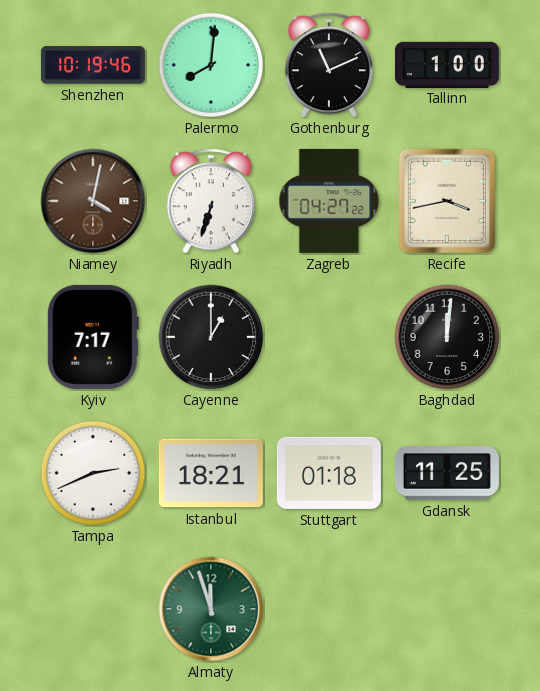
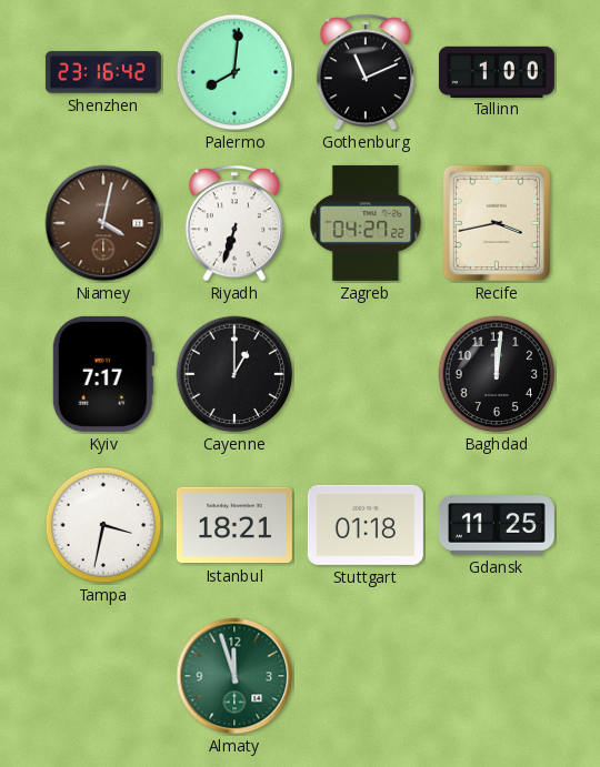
Shenzhen: 10:19 -> 23:16 (103, 72)
Tampa: 2:41 -> 3:32 (103, 525)
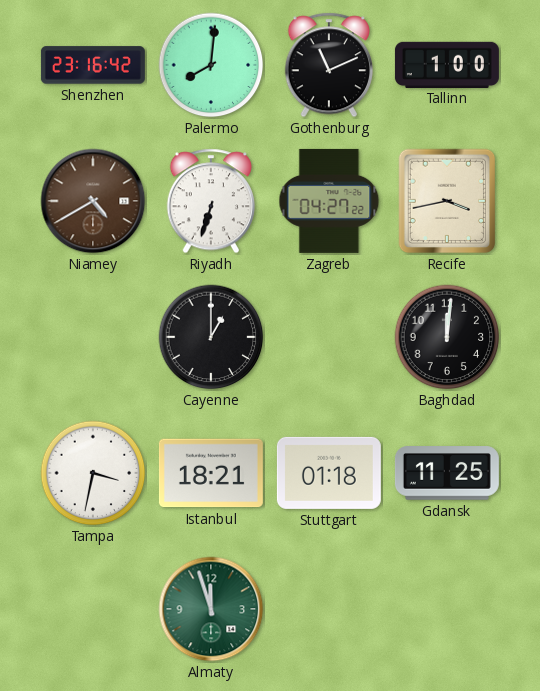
Niamey: 4:02 -> 4:40 (93, 201)
Kyiv: 7:17 -> none (103, 374)
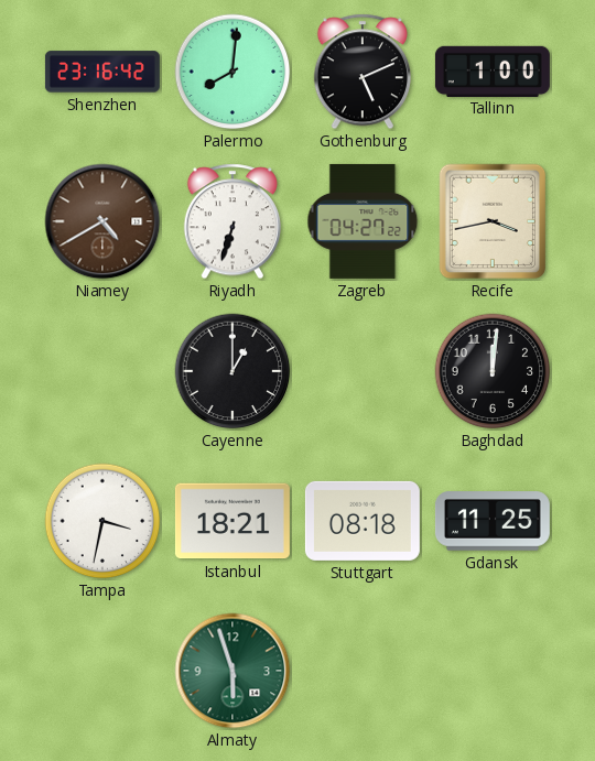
Gothenburg: 11:11 -> 5:11 (361, 72)
Stuttgart: 01:18 -> 08:18 (363, 521)
Almaty: 11:57 -> 5:57 (232, 671)
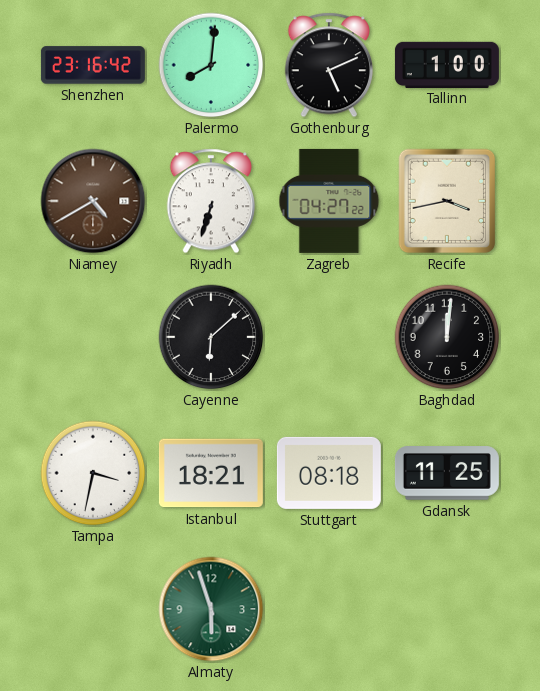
Cayenne: 1:00 -> 6:08 (211, 337)
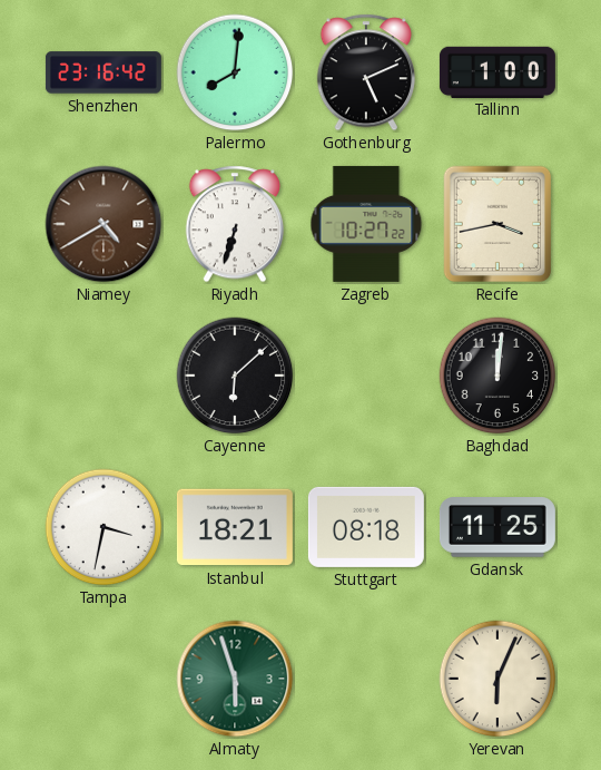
Zagreb: 04:27 -> 10:27 (366, 224)
Yerevan: none -> 6:04 (497, 679)
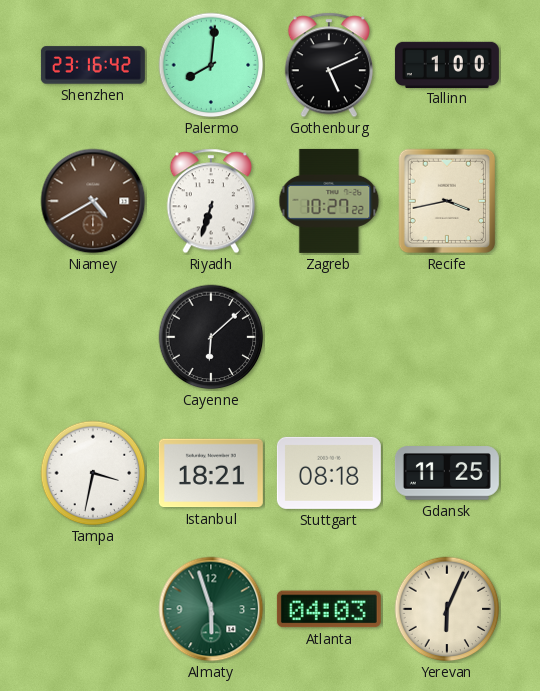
Baghdad: 12:01 -> none (497, 376)
Atlanta: none -> 04:03 (329, 609)
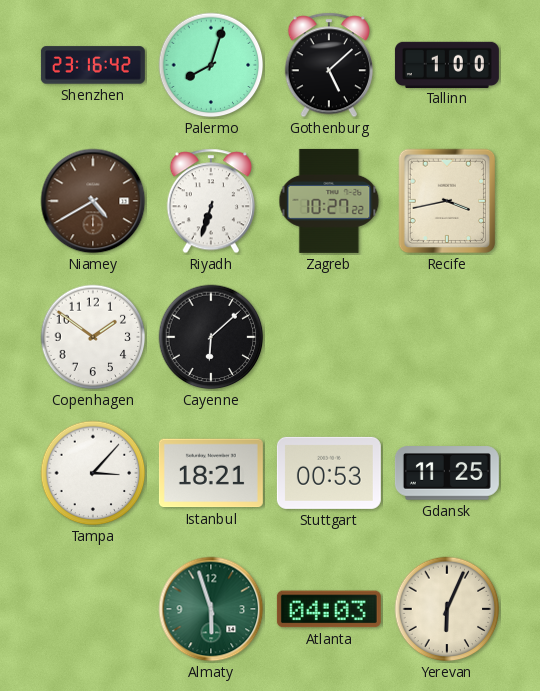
Palermo: 8:01 -> 8:03 (211, 65)
Gothenburg: 5:11 -> 5:08 (328, 65)
Copenhagen: none -> 1:51 (93, 337)
Tampa: 3:32 -> 3:07 (93, 473)
Stuttgart: 08:18 -> 00:53 (329, 473)
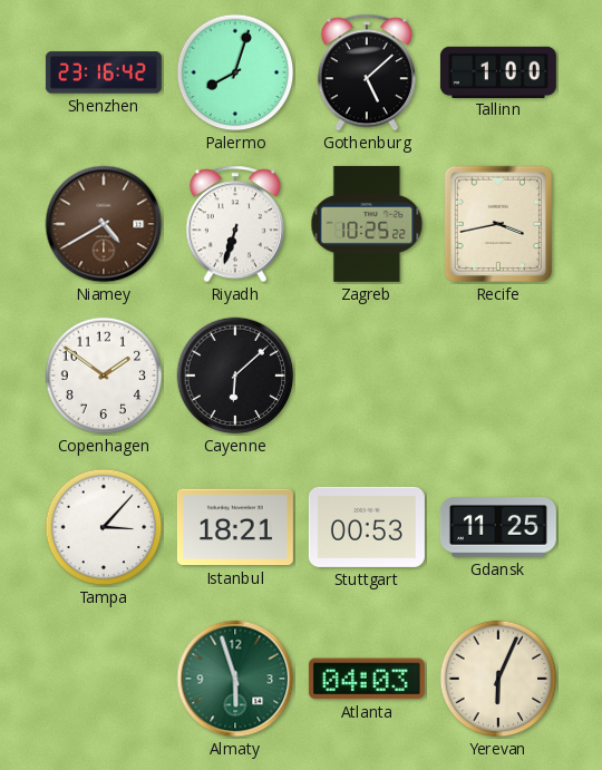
Zagreb: 10:27 -> 10:25 (367, 224)
